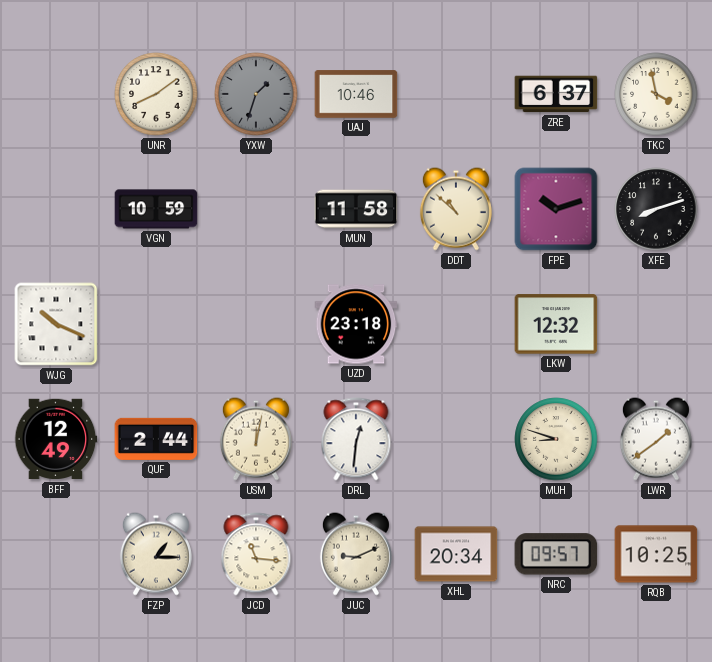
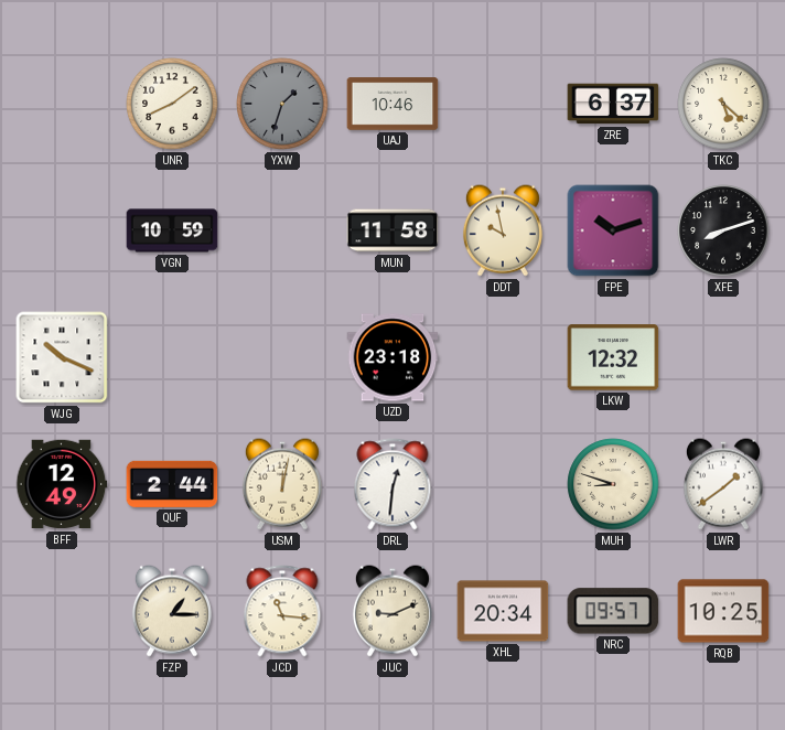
TKC: 3:58 -> 5:22 (723, 104)
DDT: 10:52 -> 9:58 (503, 230)
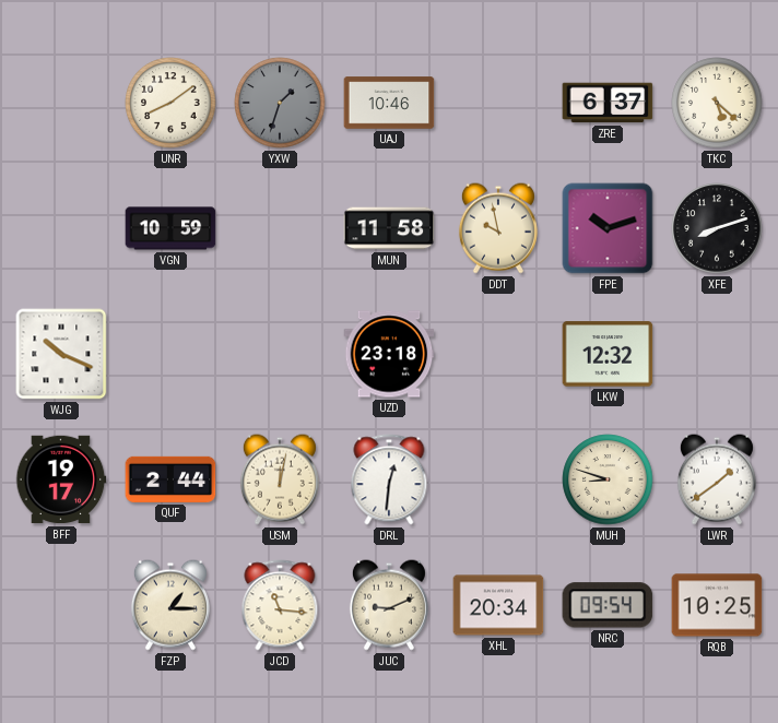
BFF: 12:49 -> 19:17 (61, 479)
NRC: 09:57 -> 09:54 (608, 605)
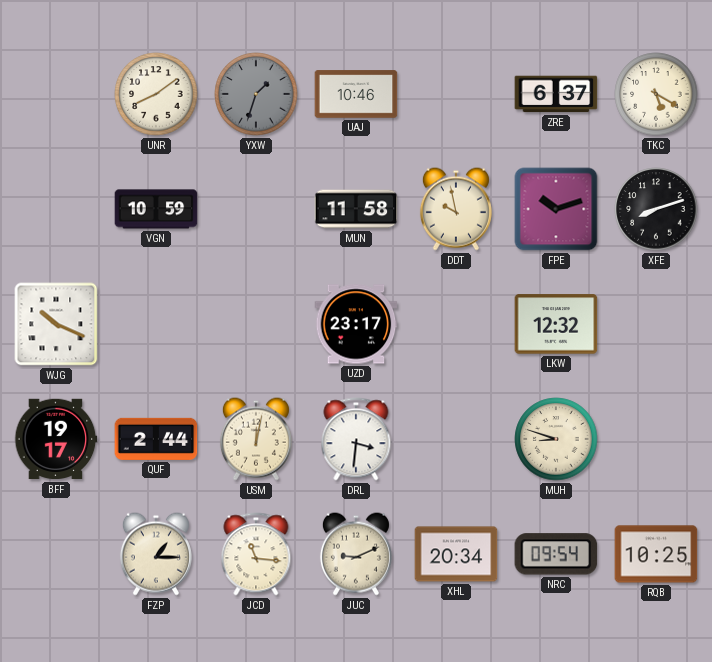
TKC: 5:22 -> 5:20 (656, 94)
UZD: 23:18 -> 23:17 (356, 324)
DRL: 12:31 -> 3:31 (356, 439)
LWR: 1:39 -> none (717, 479)
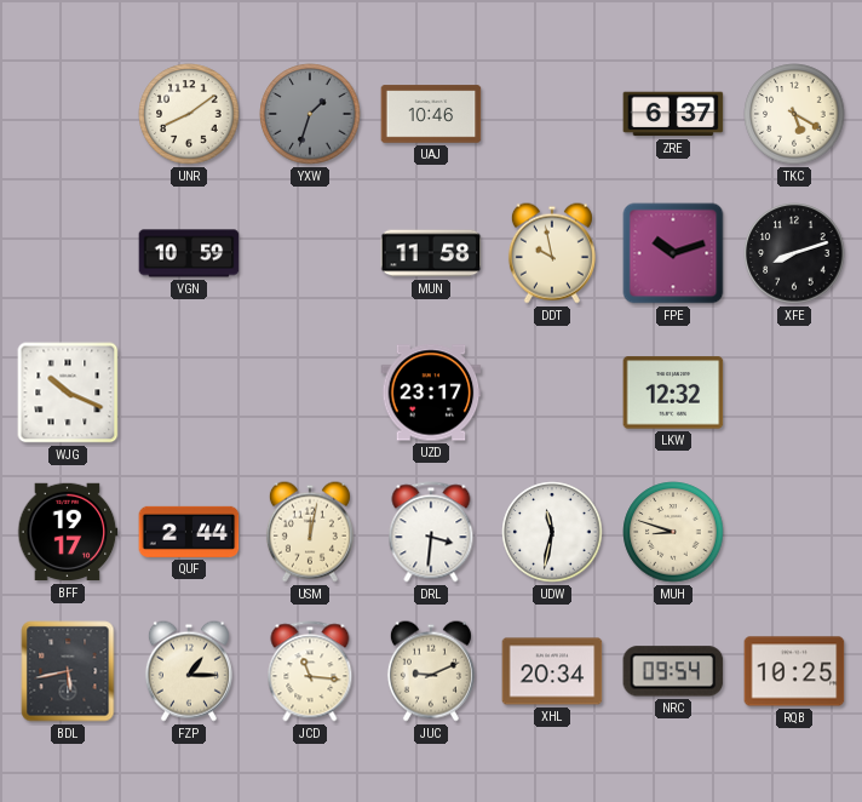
UDW: none -> 11:32 (552, 532)
BDL: none -> 5:43 (68, 671)
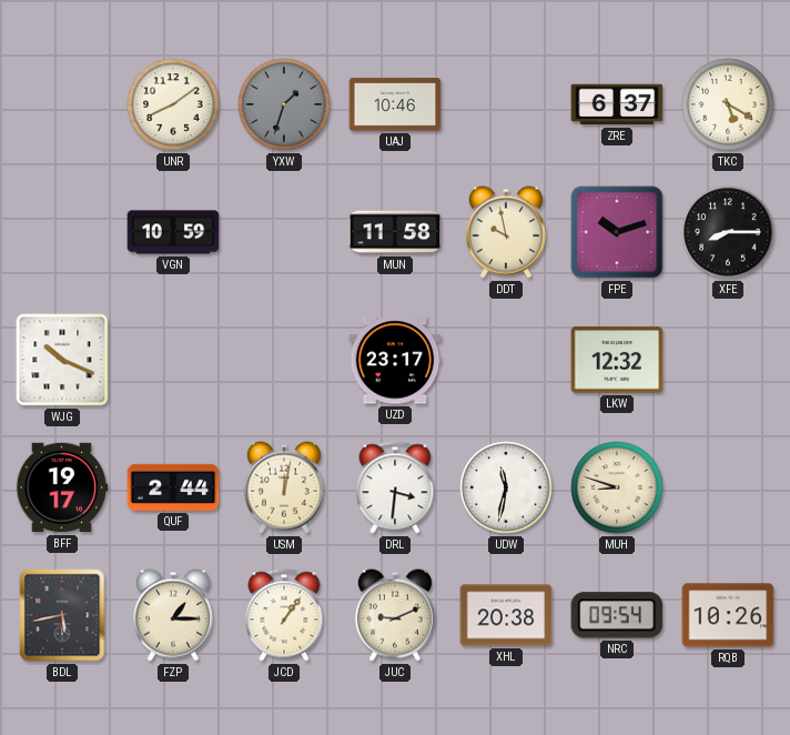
XFE: 8:12 -> 8:15 (728, 232)
JCD: 11:16 -> 1:06 (284, 615)
XHL: 20:34 -> 20:38 (506, 615)
RQB: 10:25 -> 10:26 (728, 615)
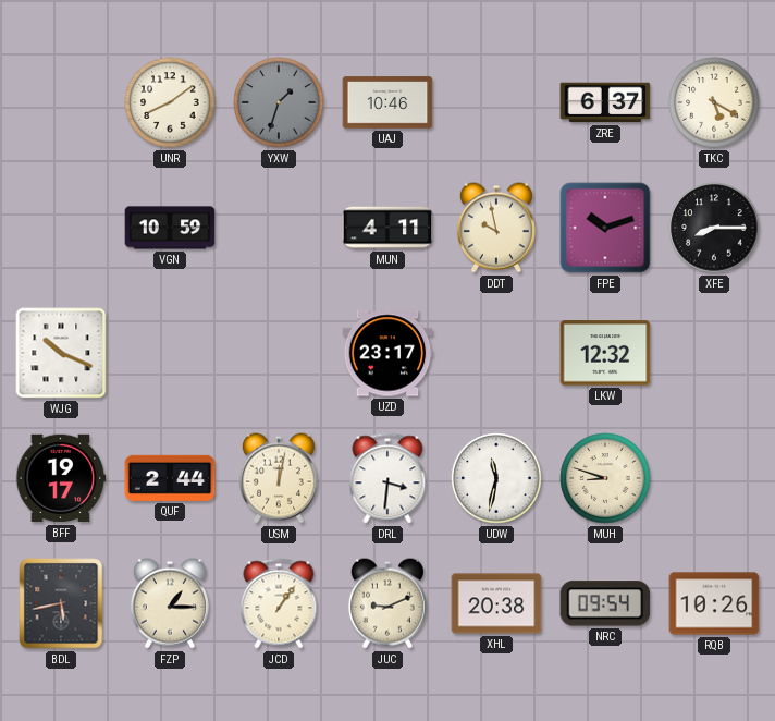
MUN: 11:58 -> 4:11 (387, 228)
